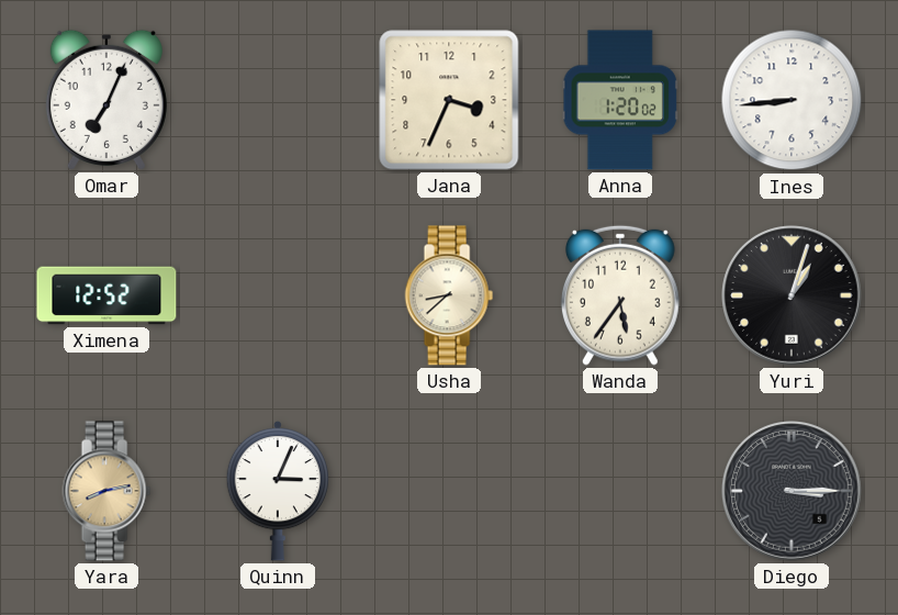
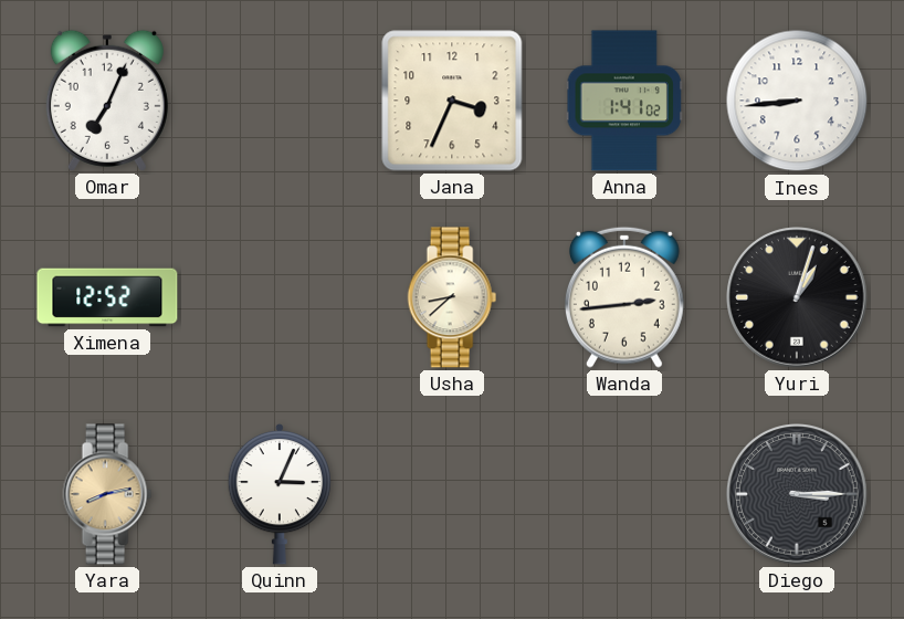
Anna: 1:20 -> 1:41 (623, 101)
Wanda: 5:36 -> 2:44 (624, 297)
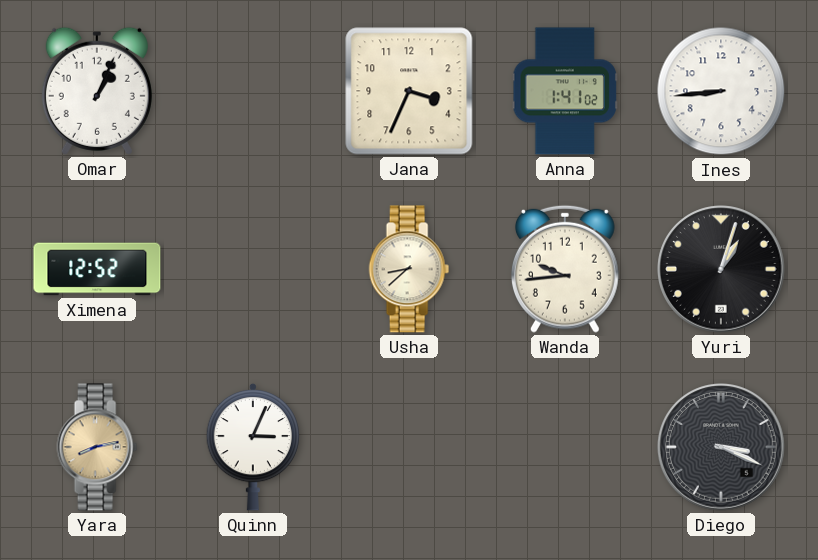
Omar: 7:04 -> 1:04 (97, 91)
Wanda: 2:44 -> 9:44 (565, 269)
Diego: 3:15 -> 3:19 (721, 447)
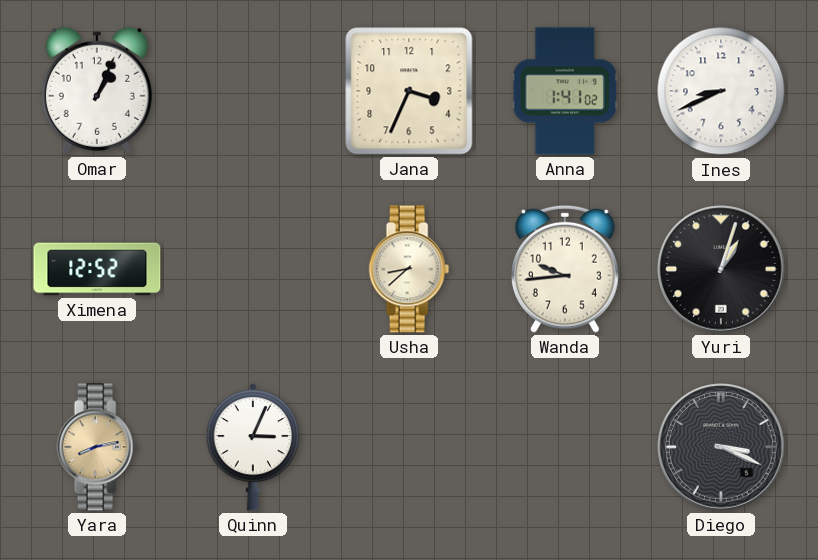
Ines: 8:44 -> 8:41 (721, 91)
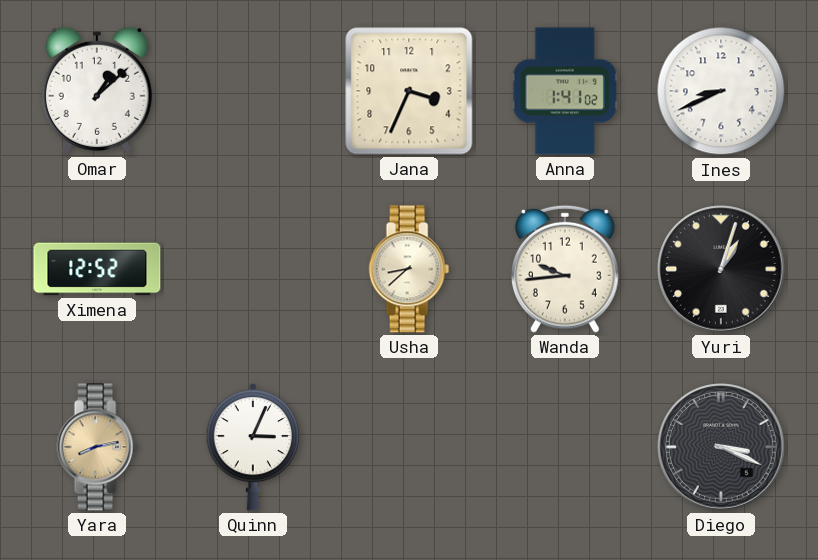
Omar: 1:04 -> 1:08 (97, 91)
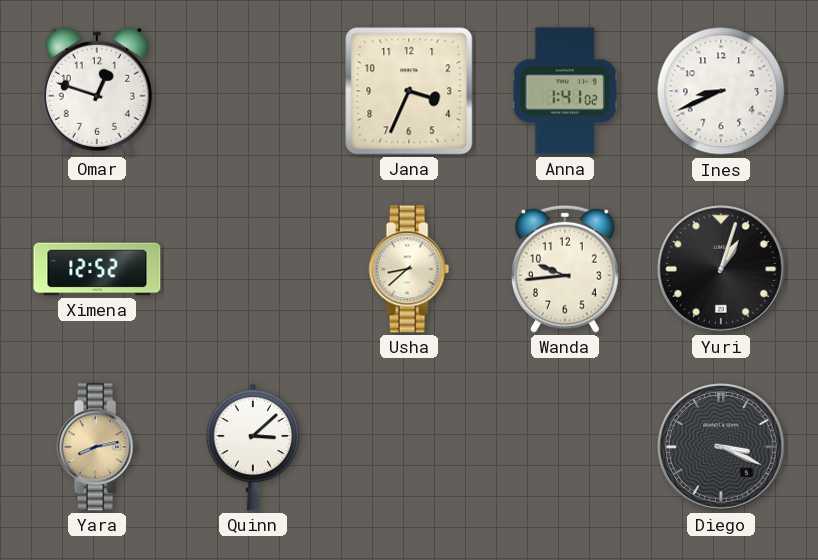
Omar: 1:08 -> 12:48 (97, 91)
Quinn: 3:04 -> 3:08 (253, 447)
